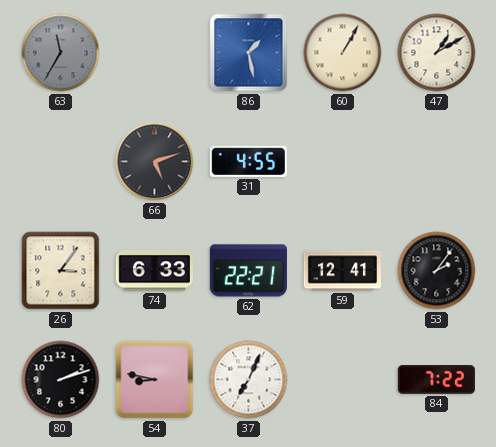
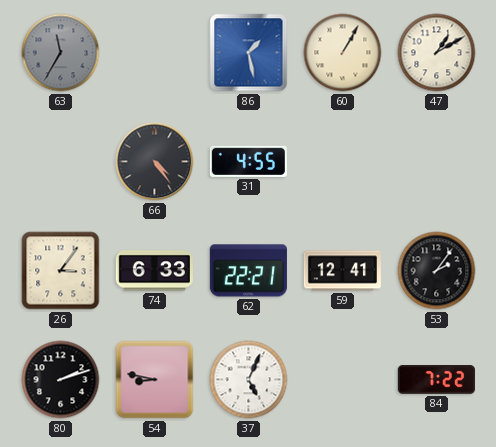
66: 5:12 -> 4:24 (155, 162)
37: 7:04 -> 5:04 (249, 380)
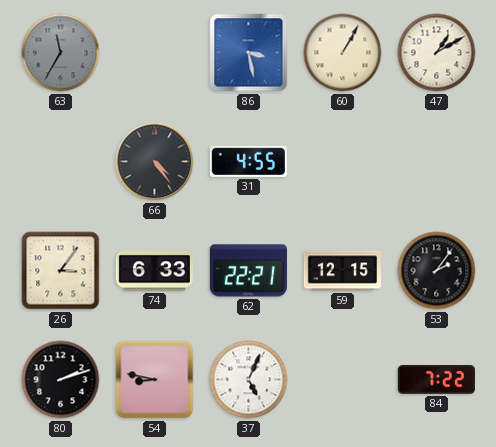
86: 1:28 -> 3:28 (249, 53)
59: 12:41 -> 12:15 (342, 271)
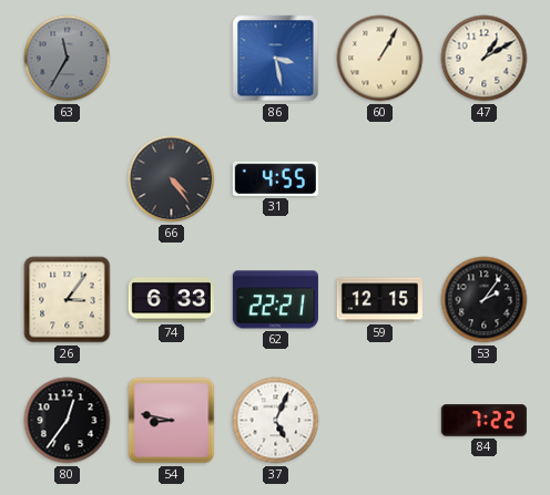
80: 2:12 -> 12:36 (68, 421)
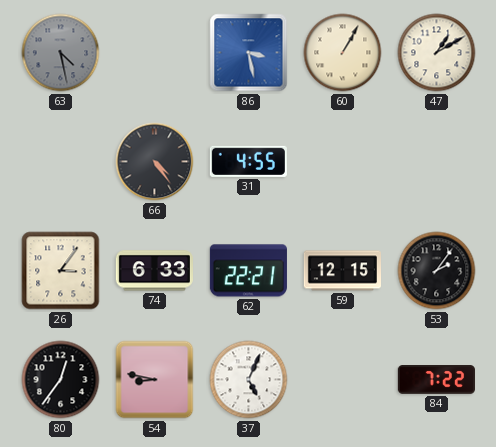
63: 11:35 -> 4:28 (61, 53)
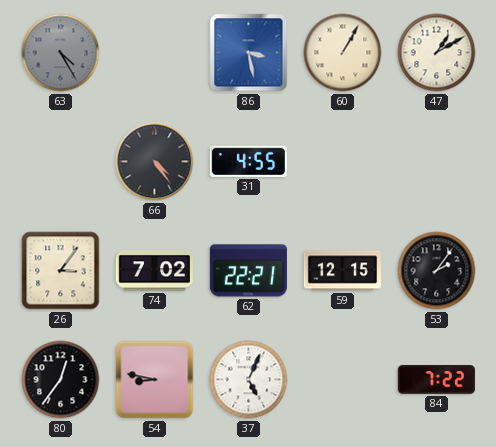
63: 4:28 -> 4:25 (61, 53)
74: 6:33 -> 7:02 (154, 271)
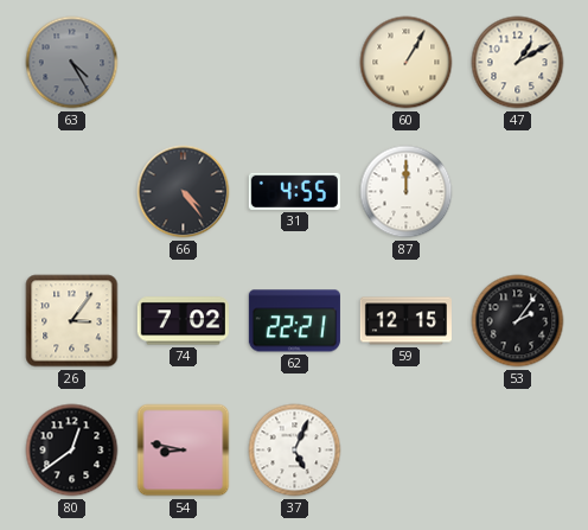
86: 3:28 -> none (249, 53)
87: none -> 12:00 (407, 192)
80: 12:36 -> 12:39 (72, 451)
84: 7:22 -> none (436, 380)
